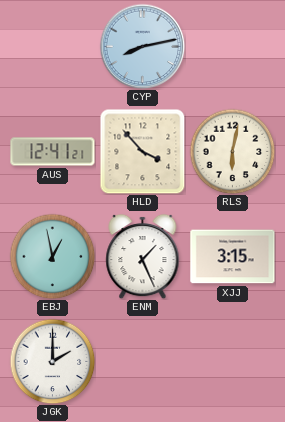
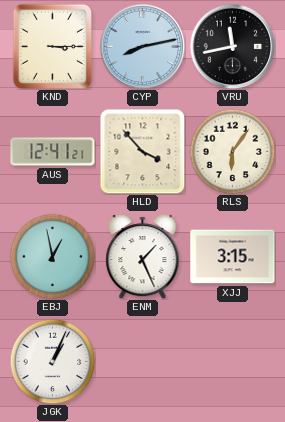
KND: none -> 3:15 (52, 46)
VRU: none -> 11:43 (232, 46)
RLS: 6:02 -> 6:06 (232, 151)
JGK: 2:00 -> 1:04 (52, 361)
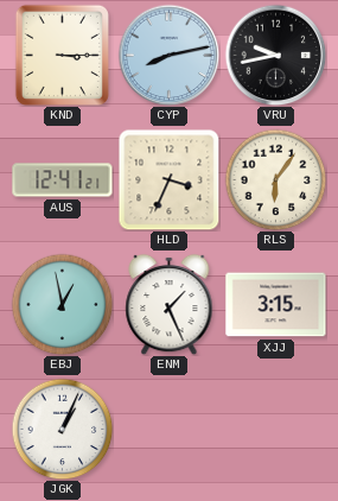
VRU: 11:43 -> 9:43 (275, 55)
HLD: 3:53 -> 3:34 (168, 179)
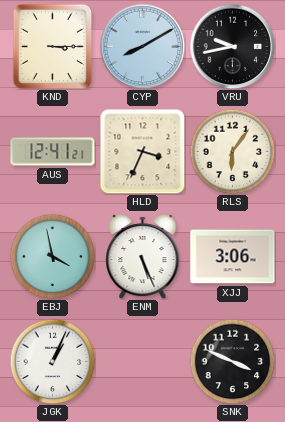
CYP: 8:13 -> 8:10 (142, 46)
EBJ: 12:58 -> 3:58 (52, 256)
ENM: 1:26 -> 5:26 (143, 256)
XJJ: 3:15 -> 3:06 (233, 257)
SNK: none -> 3:49 (232, 361)
